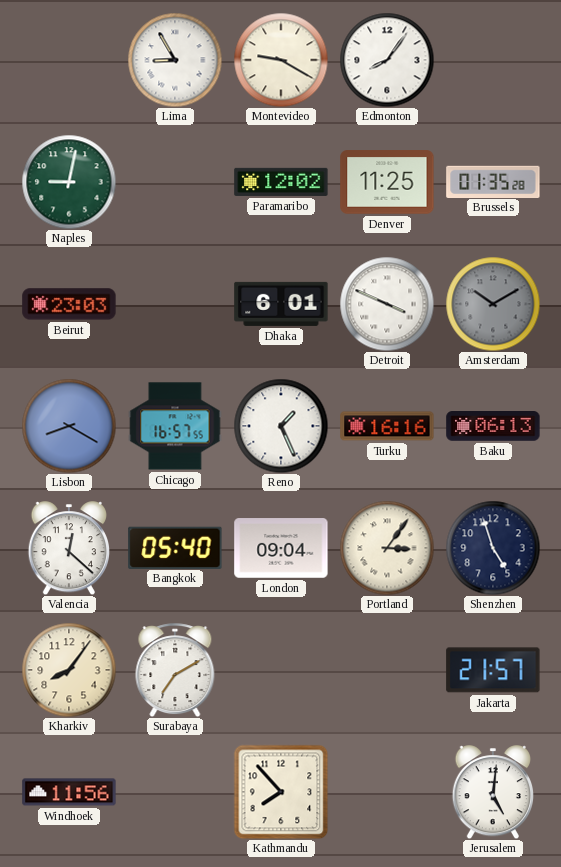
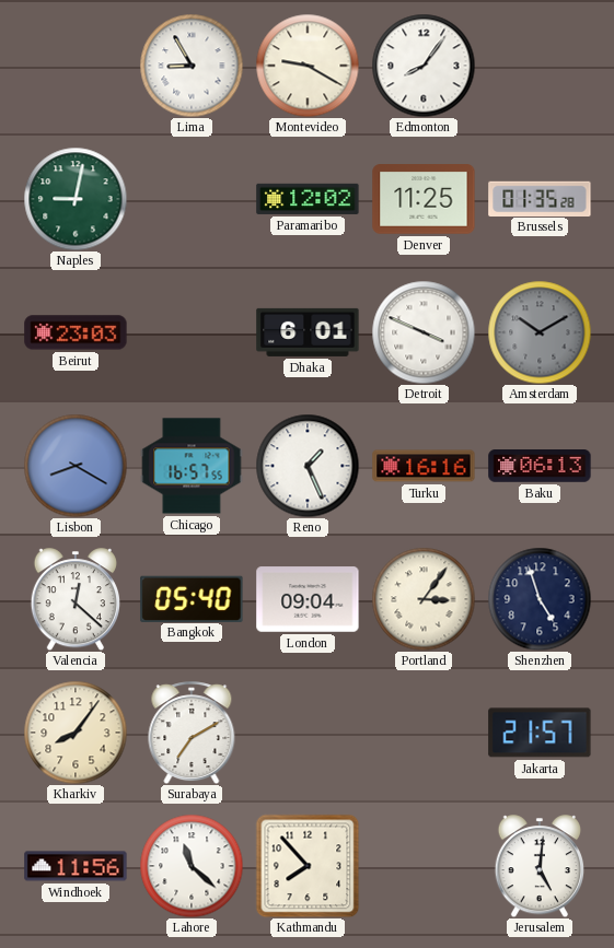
Lahore: none -> 11:22 (192, 866)
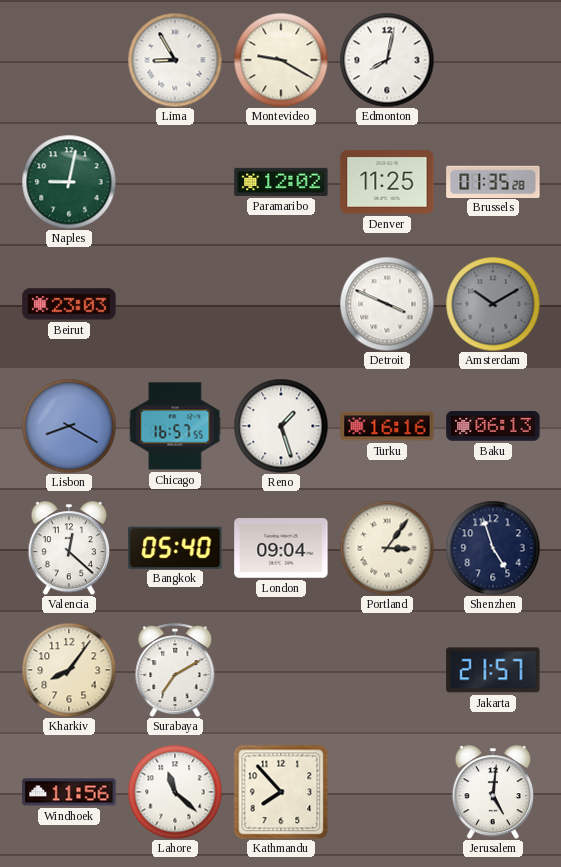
Edmonton: 8:06 -> 8:02 (387, 60)
Dhaka: 6:01 -> none (308, 332)
Reno: 1:26 -> 1:27 (281, 426)
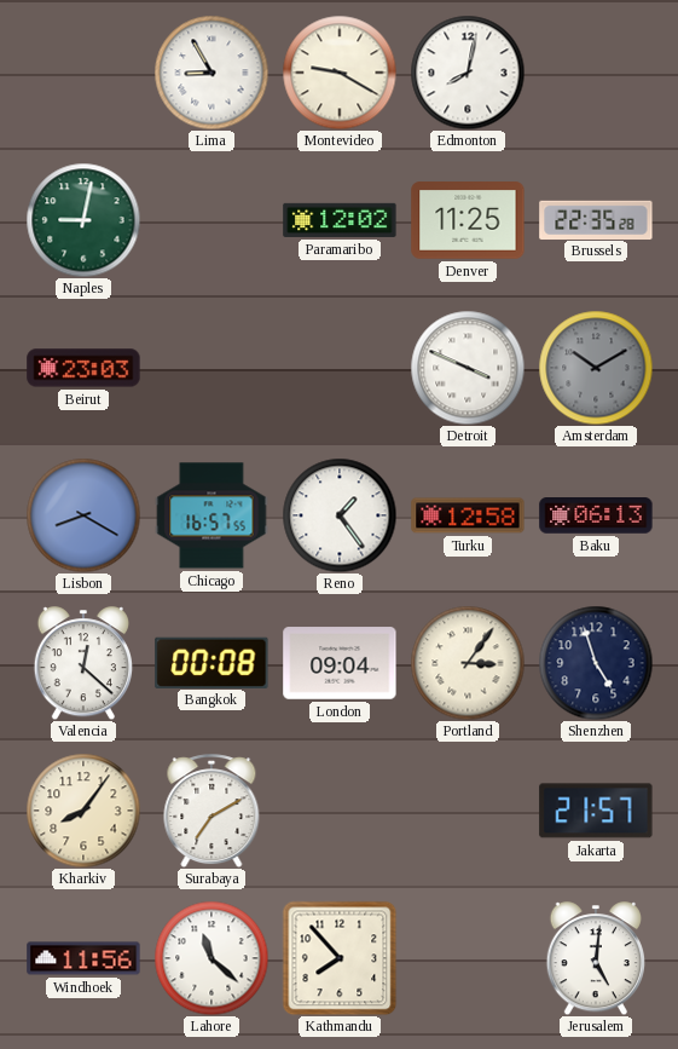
Brussels: 01:35 -> 22:35 (596, 219)
Reno: 1:27 -> 1:24 (340, 515)
Turku: 16:16 -> 12:58 (468, 515)
Bangkok: 05:40 -> 00:08 (211, 662)
